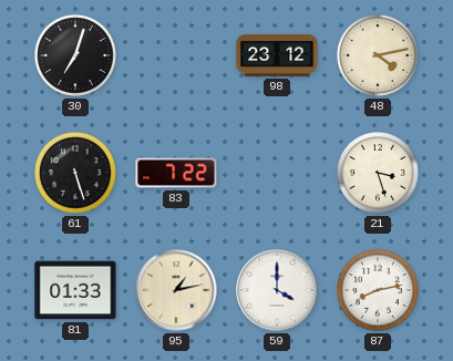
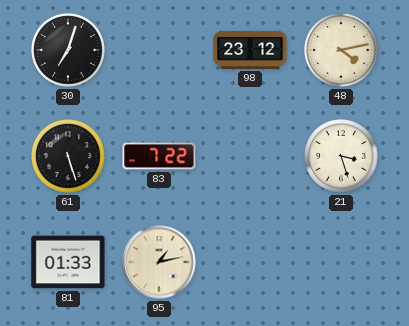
59: 4:00 -> none (277, 290)
87: 8:13 -> none (379, 291)
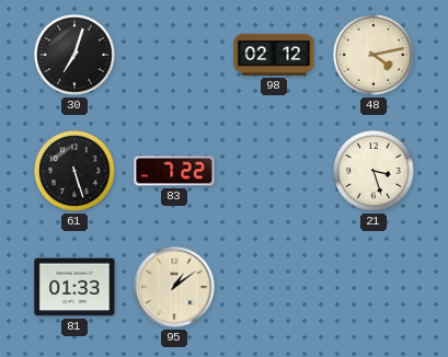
98: 23:12 -> 02:12 (274, 55)
95: 1:13 -> 1:09 (174, 287)
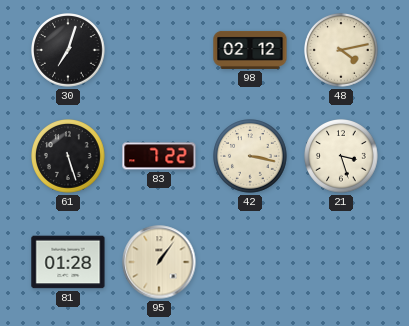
42: none -> 3:17 (251, 157)
81: 01:33 -> 01:28 (68, 262)
95: 1:09 -> 1:06 (159, 262)
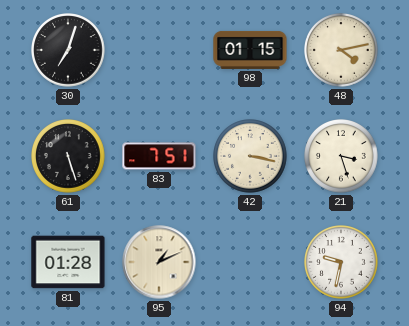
98: 02:12 -> 01:15 (250, 50)
83: 7:22 -> 7:51 (159, 156)
95: 1:06 -> 1:11 (159, 262)
94: none -> 9:32 (342, 263)
